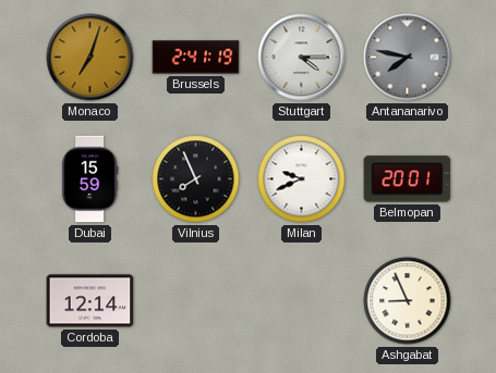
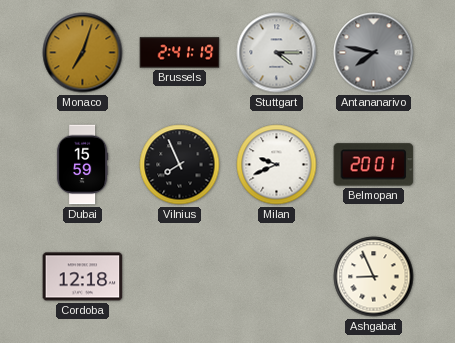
Cordoba: 12:14 -> 12:18 (83, 277)
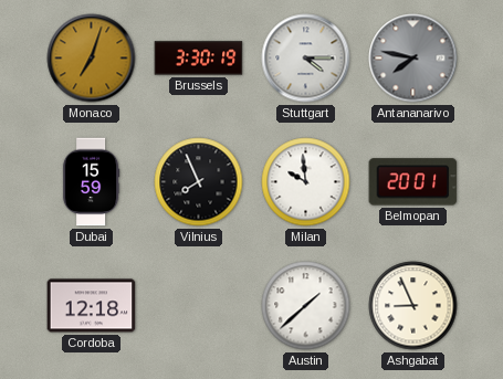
Brussels: 2:41 -> 3:30 (199, 59)
Milan: 9:41 -> 9:59 (306, 182)
Austin: none -> 1:38 (306, 306)
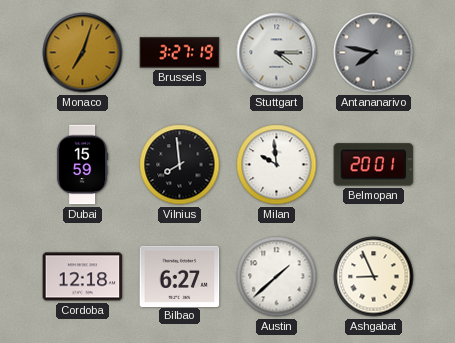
Brussels: 3:30 -> 3:27 (180, 53)
Vilnius: 7:56 -> 7:59 (180, 165)
Bilbao: none -> 6:27 (180, 276)
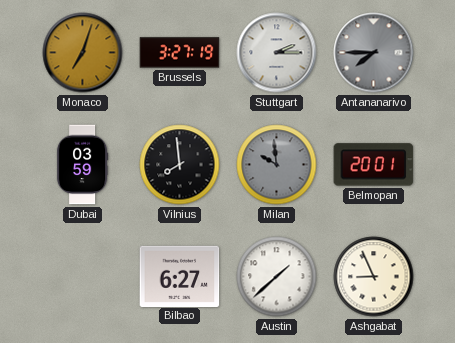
Stuttgart: 4:15 -> 2:15 (277, 53)
Antananarivo: 7:47 -> 7:45 (374, 53)
Dubai: 15:59 -> 03:59 (82, 165)
Milan dial: white -> grey (277, 165)
Cordoba: 12:18 -> none (83, 277)
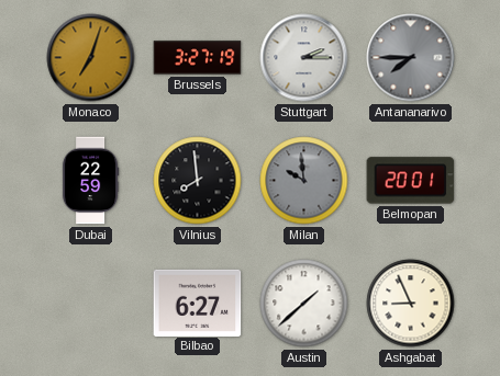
Dubai: 03:59 -> 22:59 (90, 181)
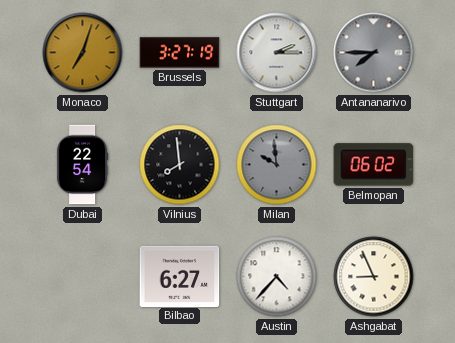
Dubai: 22:59 -> 22:54 (82, 165)
Belmopan: 20:01 -> 06:02 (374, 165)
Austin: 1:38 -> 4:37 (277, 277)
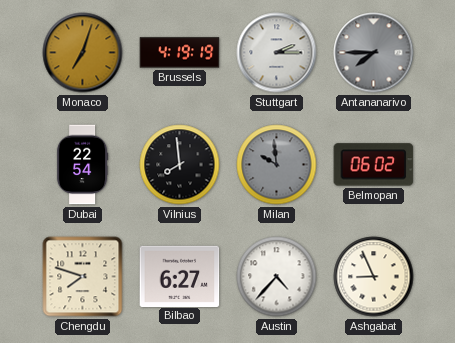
Brussels: 3:27 -> 4:19 (180, 53)
Chengdu: none -> 7:48 (83, 277)
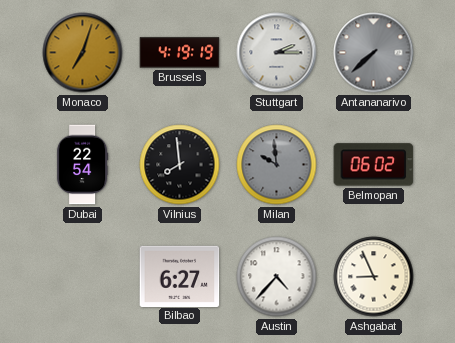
Antananarivo: 7:45 -> 7:38 (374, 53)
Chengdu: 7:48 -> none (83, 277)
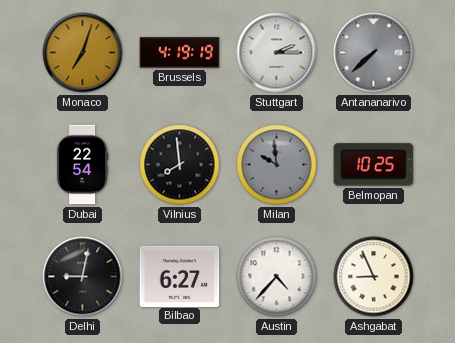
Belmopan: 06:02 -> 10:25 (374, 165)
Delhi: none -> 9:02 (83, 277)
